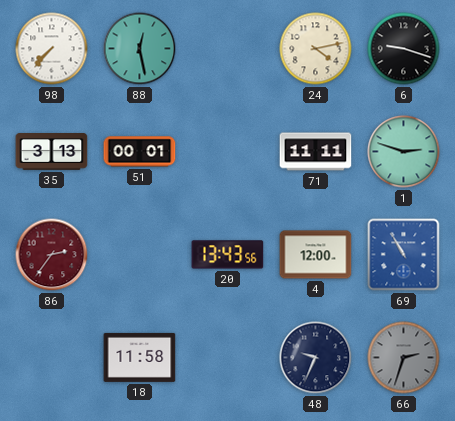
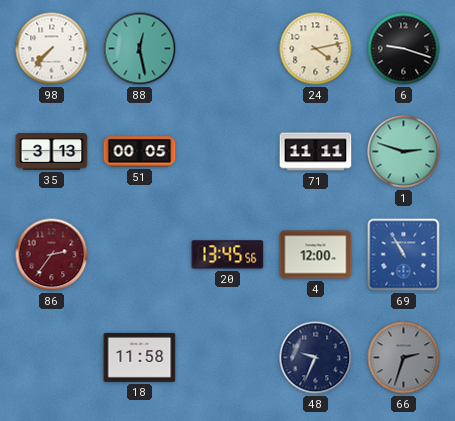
51: 00:01 -> 00:05 (140, 152)
20: 13:43 -> 13:45 (228, 255)
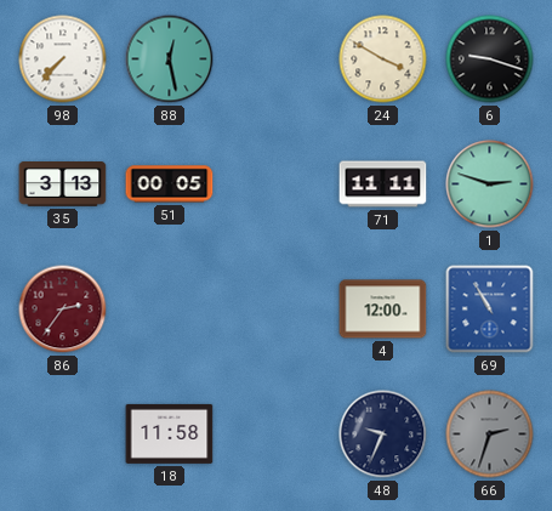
24: 4:13 -> 3:50 (383, 59)
20: 13:45 -> none (228, 255)
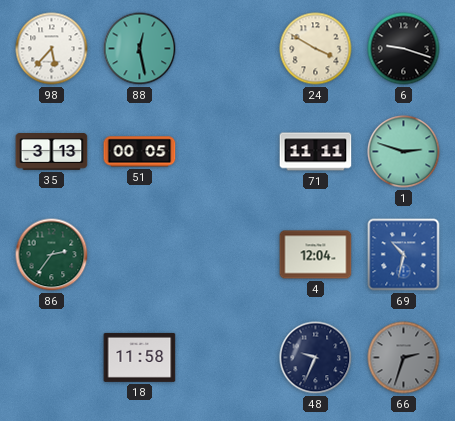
98: 7:37 -> 5:37 (52, 49)
86 dial: burgundy -> green (52, 255)
4: 12:00 -> 12:04 (316, 255)
69: 10:55 -> 10:32 (404, 255)
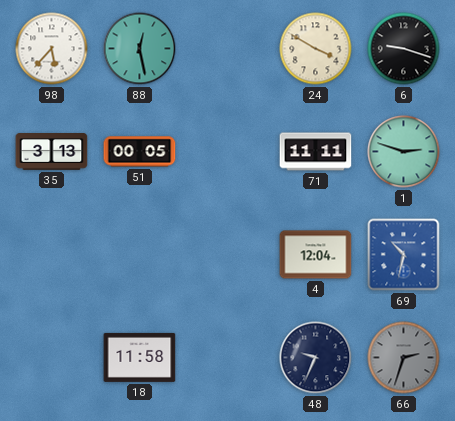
86: 2:36 -> none (52, 255)
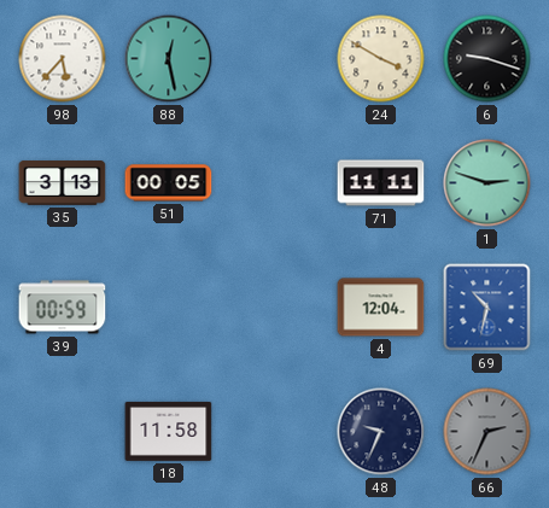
39: none -> 00:59 (63, 308)
66: 2:33 -> 2:34 (487, 432)
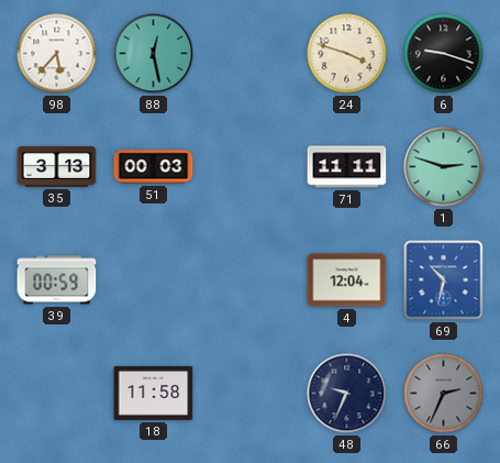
24: 3:50 -> 3:48 (347, 54)
51: 00:05 -> 00:03 (154, 167)
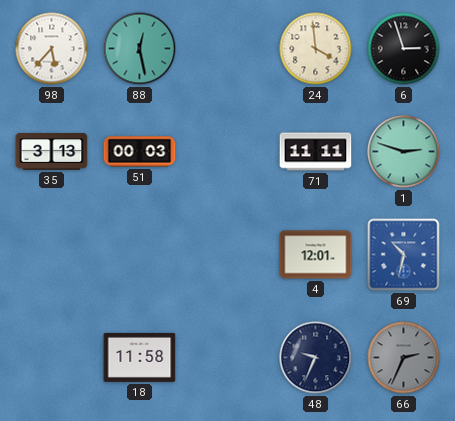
24: 3:48 -> 3:59 (316, 49)
6: 9:18 -> 2:57 (404, 49)
39: 00:59 -> none (57, 280)
4: 12:04 -> 12:01 (316, 255)
